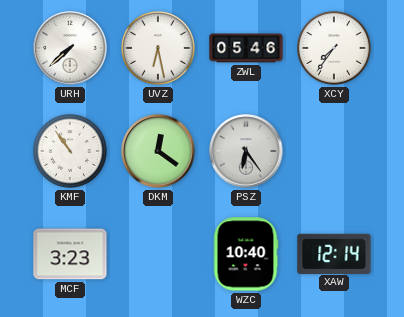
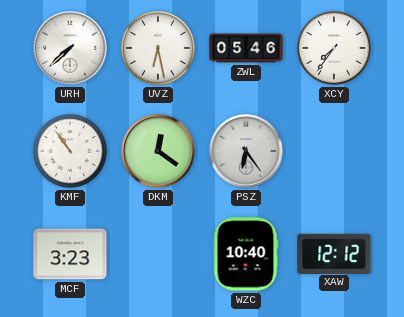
XAW: 12:14 -> 12:12 (334, 253)
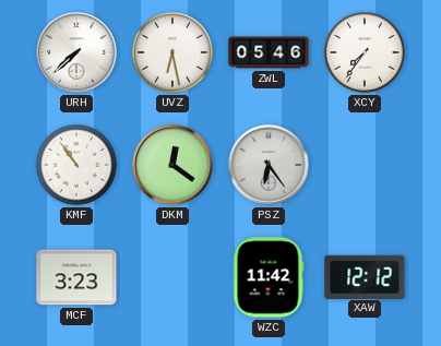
WZC: 10:40 -> 11:42 (269, 277)
